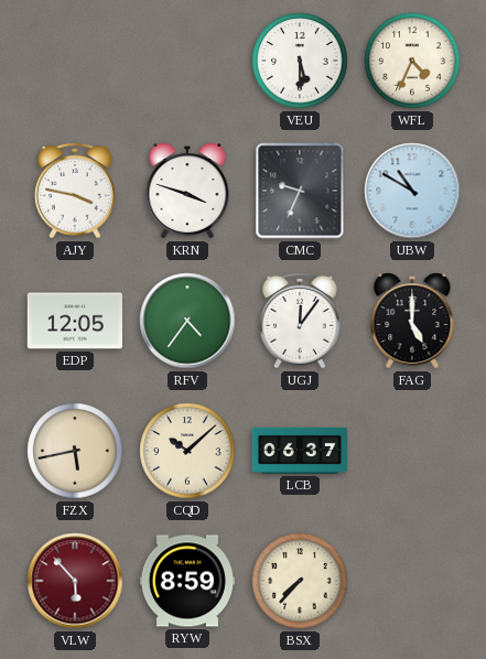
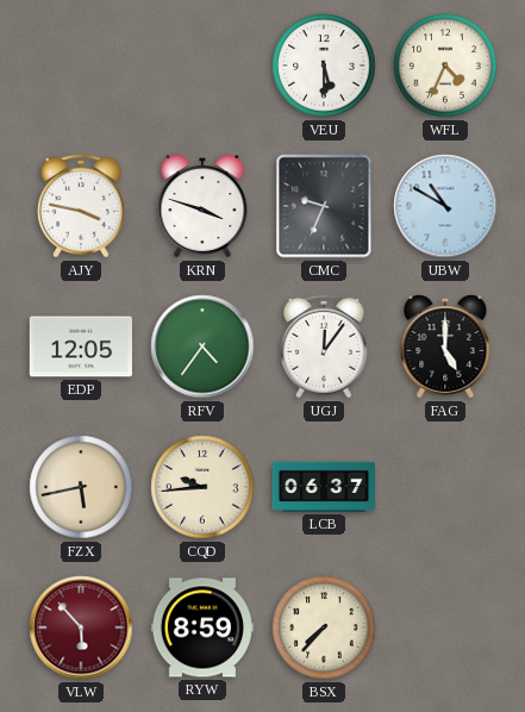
CQD: 10:08 -> 9:44 (202, 487)
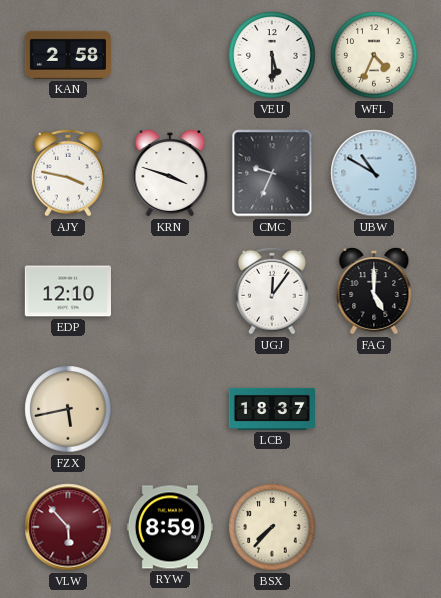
KAN: none -> 2:58 (67, 55)
EDP: 12:05 -> 12:10 (67, 291)
RFV: 4:36 -> none (202, 346)
CQD: 9:44 -> none (202, 487)
LCB: 06:37 -> 18:37 (271, 409)
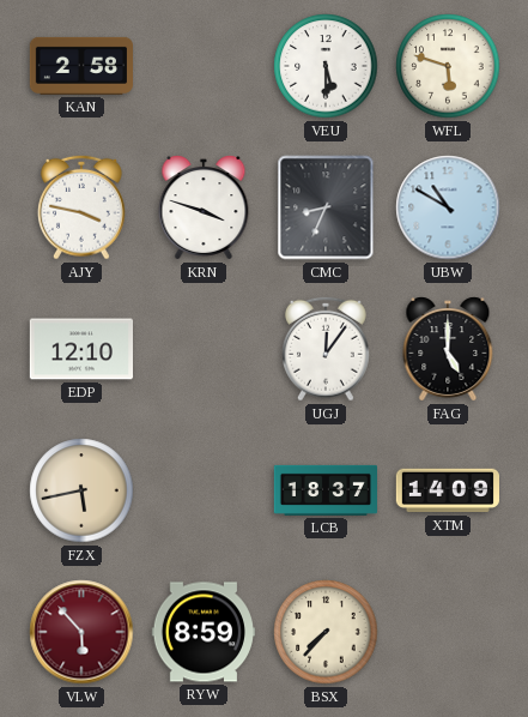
WFL: 4:34 -> 5:48 (448, 66)
CMC: 9:34 -> 8:34 (326, 207)
XTM: none -> 14:09 (447, 490)
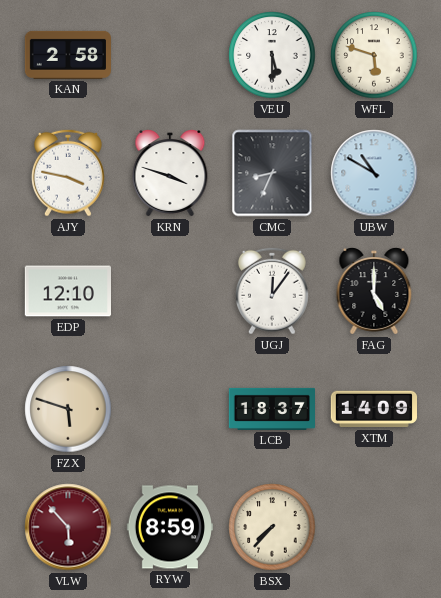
FZX: 5:43 -> 5:48 (68, 409)
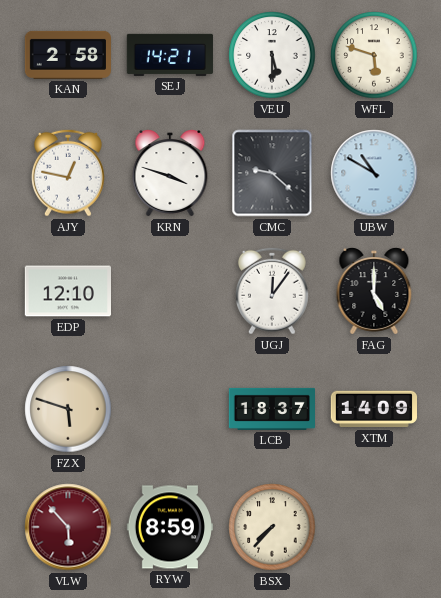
SEJ: none -> 14:21 (170, 55)
AJY: 3:47 -> 12:47 (68, 173)
CMC: 8:34 -> 9:22 (272, 173)
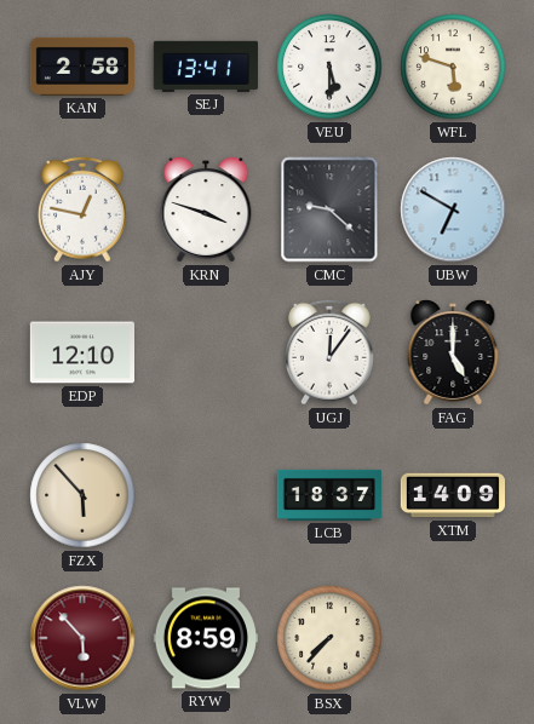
SEJ: 14:21 -> 13:41 (206, 67)
UBW: 10:50 -> 6:50 (453, 209)
FZX: 5:48 -> 5:53 (82, 495)
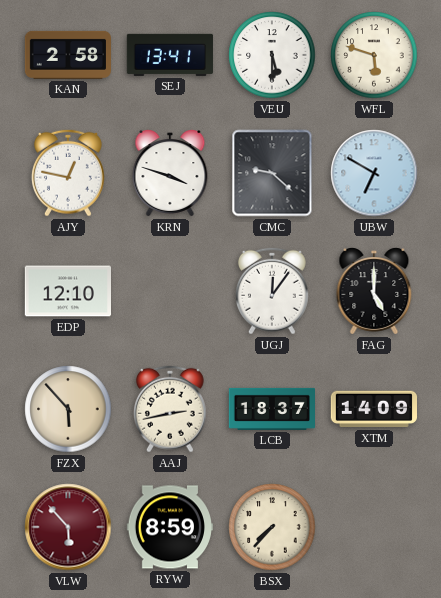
AAJ: none -> 2:43 (170, 409)
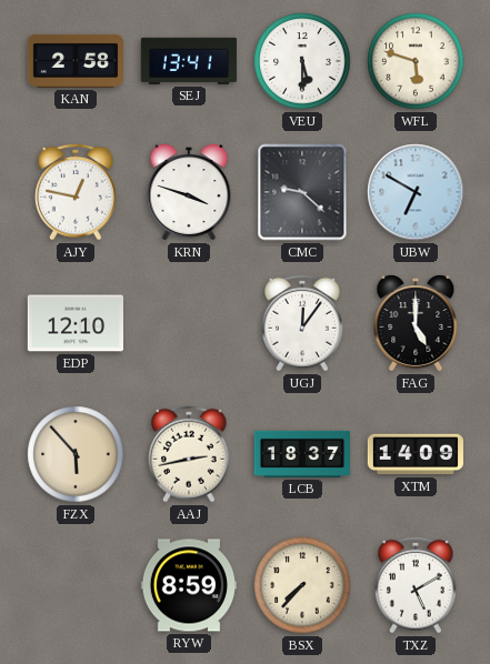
VLW: 5:53 -> none (68, 527)
TXZ: none -> 5:10 (416, 585)
